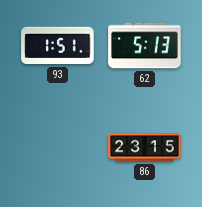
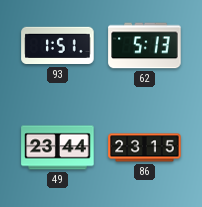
49: none -> 23:44 (58, 148)
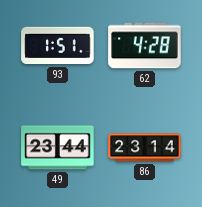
62: 5:13 -> 4:28 (145, 46)
86: 23:15 -> 23:14 (145, 148)
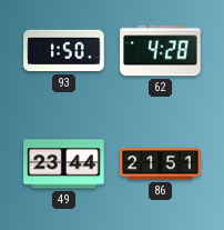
93: 1:51 -> 1:50 (64, 51)
86: 23:14 -> 21:51 (161, 164)
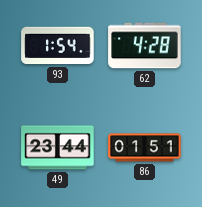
93: 1:50 -> 1:54 (58, 46)
86: 21:51 -> 01:51 (145, 148)
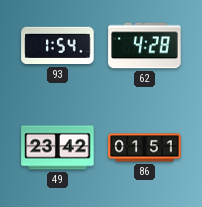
49: 23:44 -> 23:42 (58, 148)
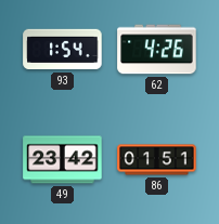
62: 4:28 -> 4:26 (157, 50)
